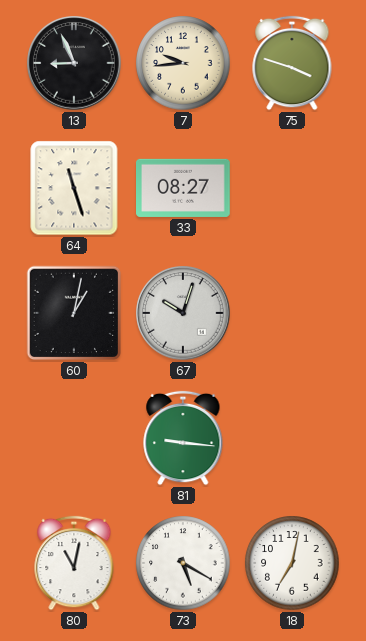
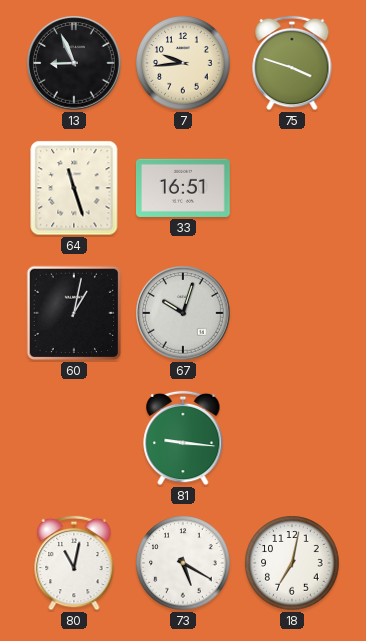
33: 08:27 -> 16:51 (184, 188)
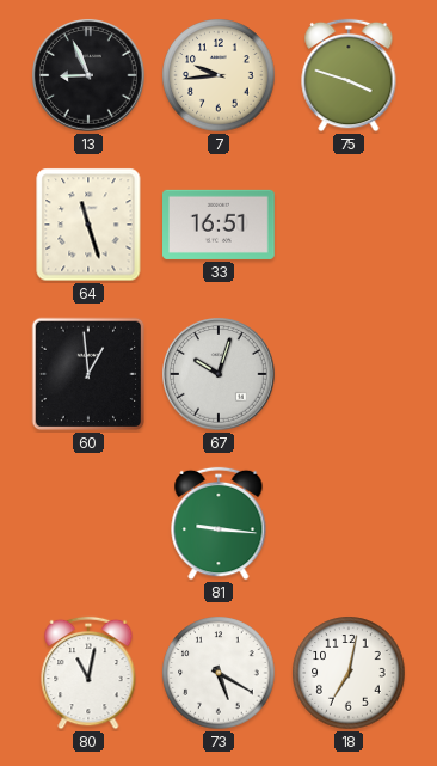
60: 1:02 -> 12:59 (88, 374)
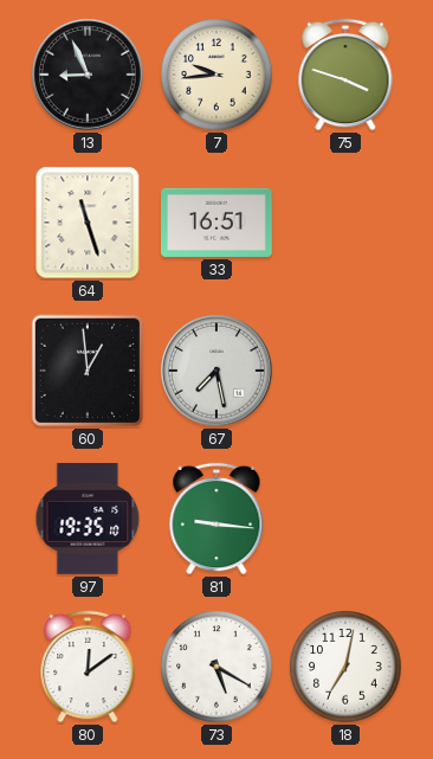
67: 10:03 -> 7:28 (217, 371)
97: none -> 19:35 (88, 520)
80: 11:02 -> 12:09 (88, 667)
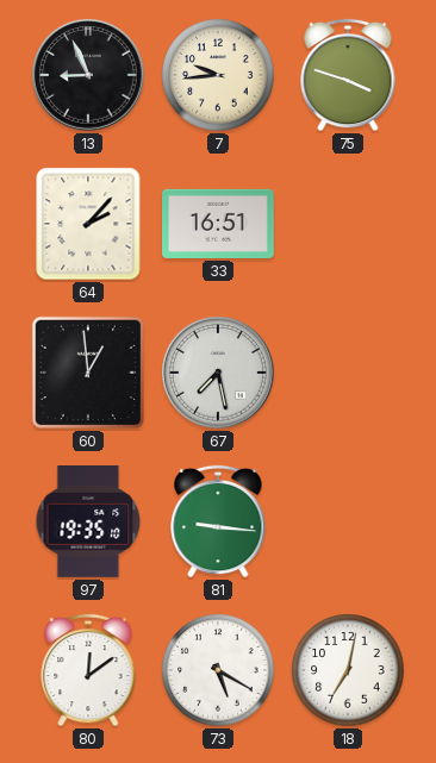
64: 11:27 -> 2:07 (88, 224)
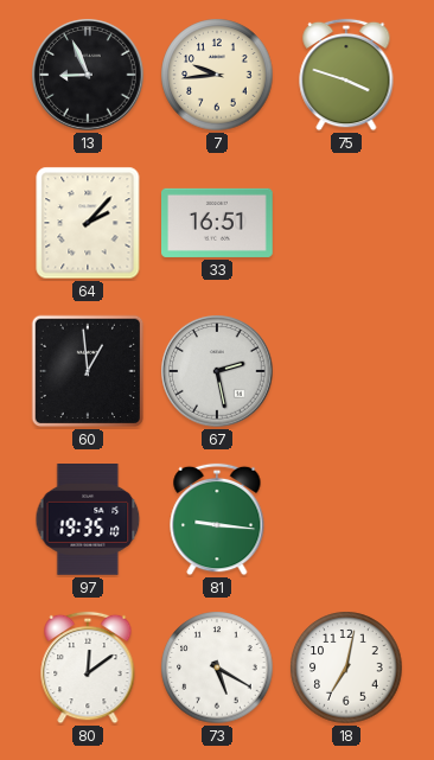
67: 7:28 -> 2:28 (217, 371)
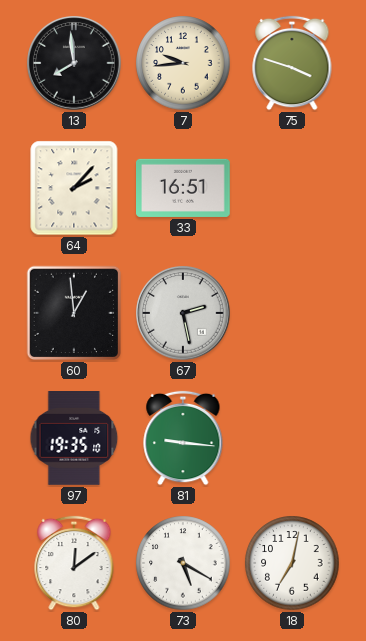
13: 8:56 -> 7:59 (74, 63)
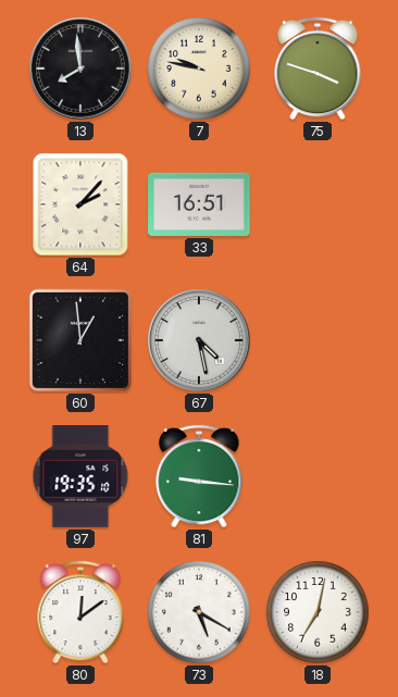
7: 9:44 -> 9:47 (199, 69)
67: 2:28 -> 4:28 (199, 340)
